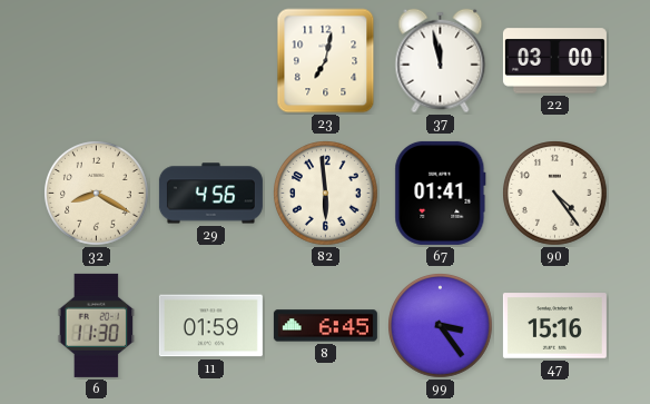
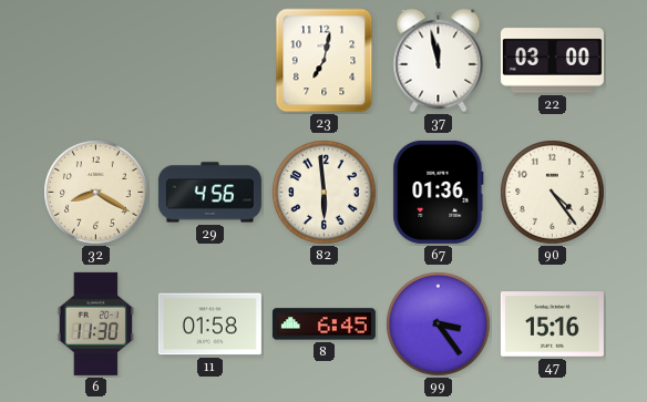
67: 01:41 -> 01:36 (439, 192)
11: 01:59 -> 01:58 (209, 324)
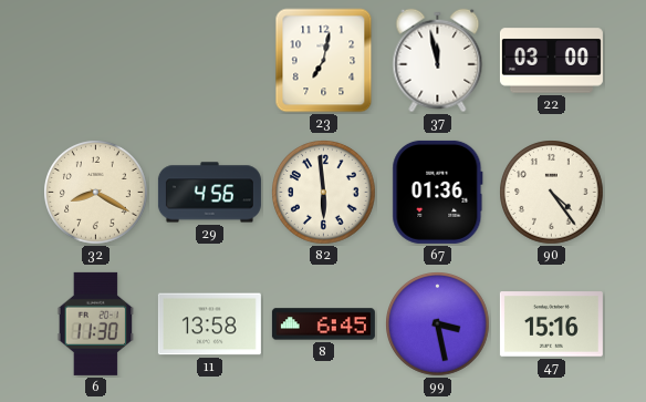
11: 01:58 -> 13:58 (209, 324)
99: 3:24 -> 3:28 (438, 324)
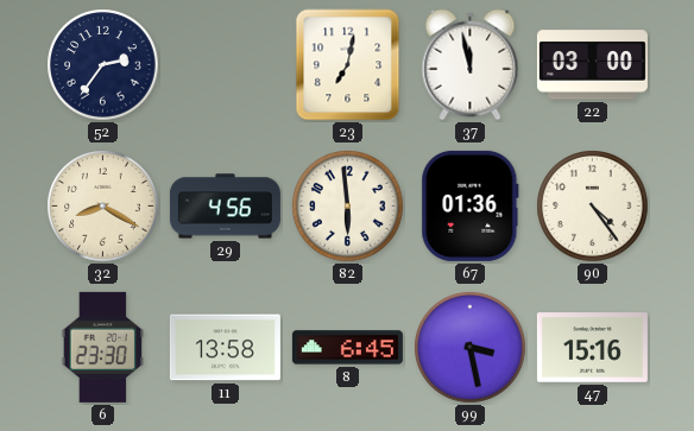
52: none -> 2:36 (103, 65)
6: 11:30 -> 23:30 (103, 347)
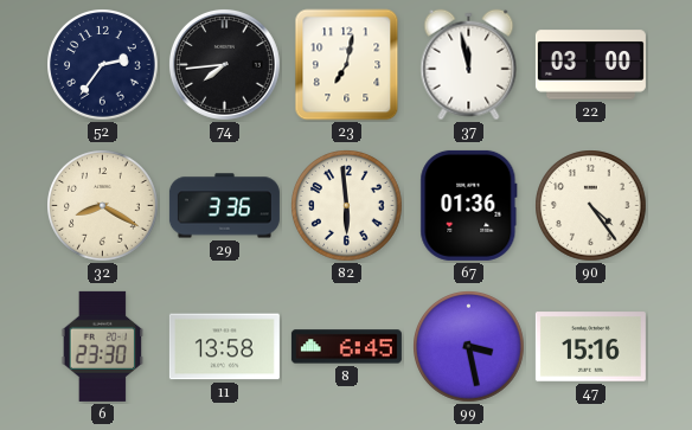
74: none -> 7:44 (224, 64)
29: 4:56 -> 3:36 (224, 206)
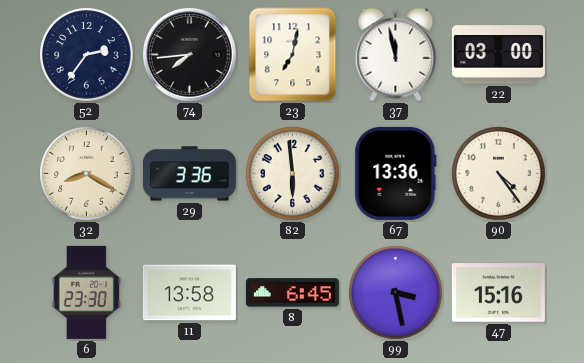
67: 01:36 -> 13:36 (396, 173)
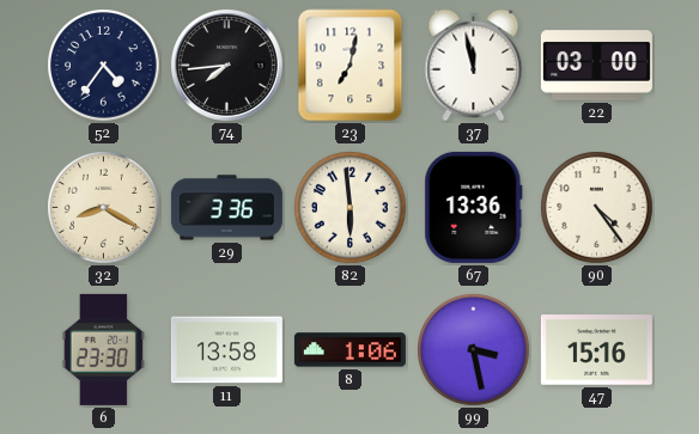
52: 2:36 -> 4:36 (104, 66)
8: 6:45 -> 1:06 (349, 350)
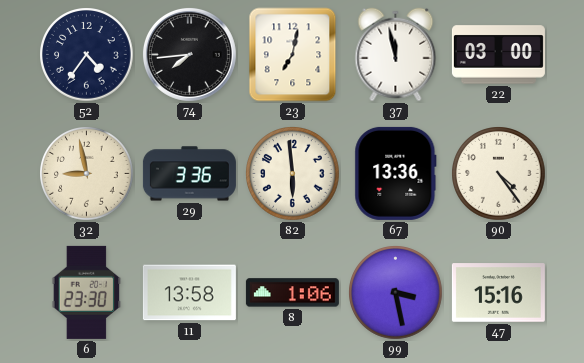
32: 8:20 -> 8:58 (87, 174)
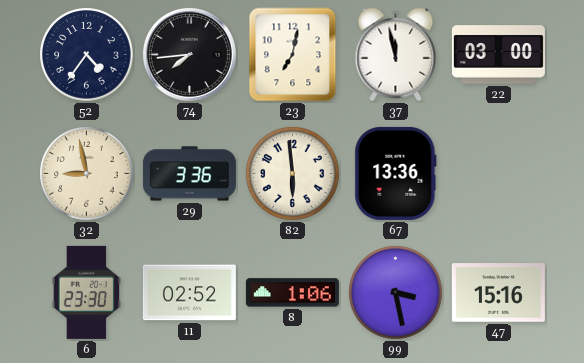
90: 4:24 -> none (499, 174)
11: 13:58 -> 02:52 (189, 293)
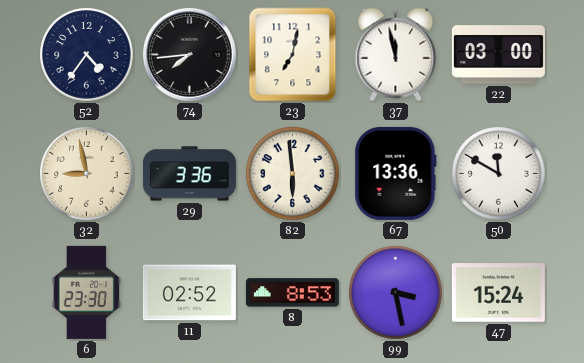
50: none -> 11:50 (499, 174)
8: 1:06 -> 8:53 (292, 293)
47: 15:16 -> 15:24 (498, 293)
